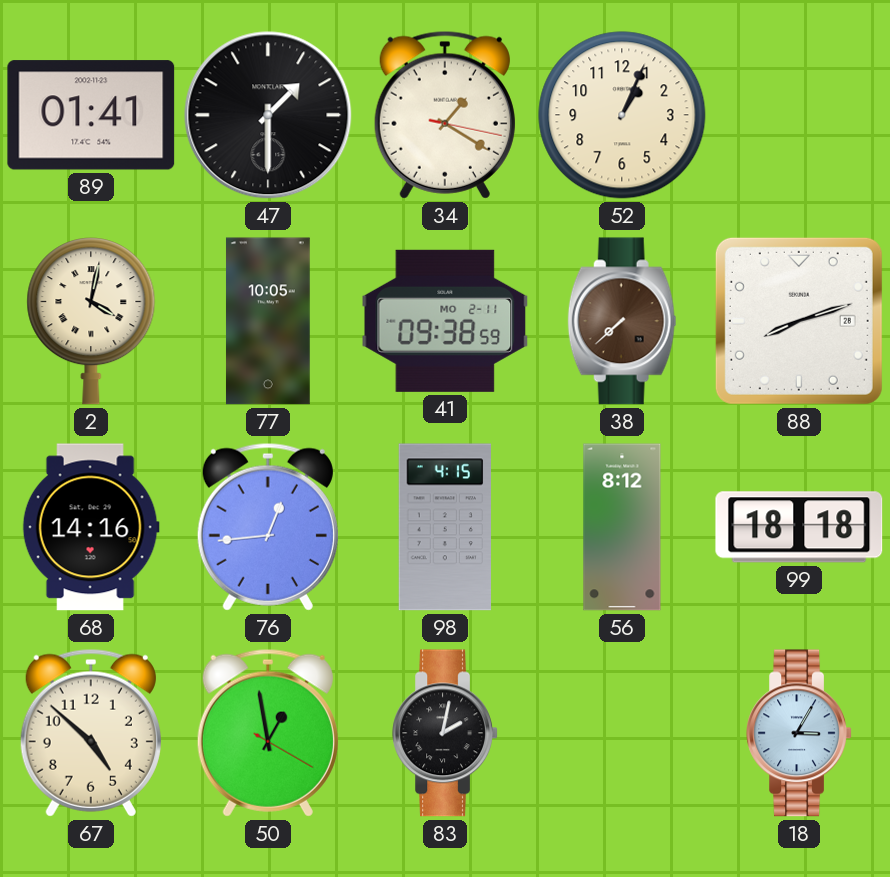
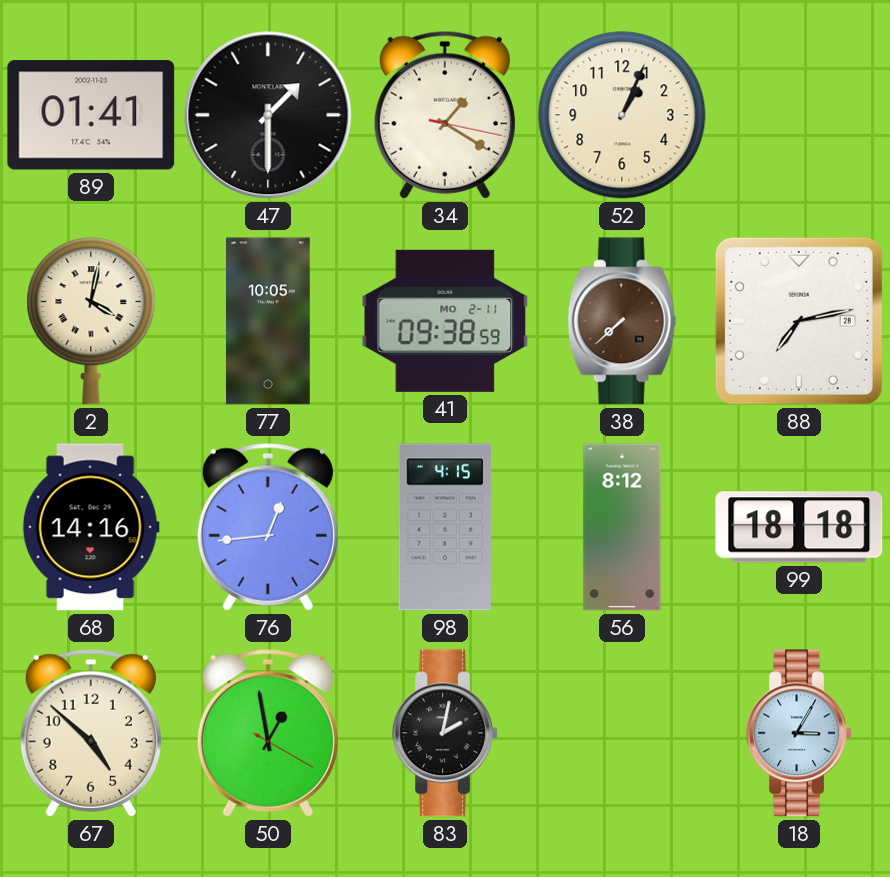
88: 8:12 -> 7:13 (799, 321)
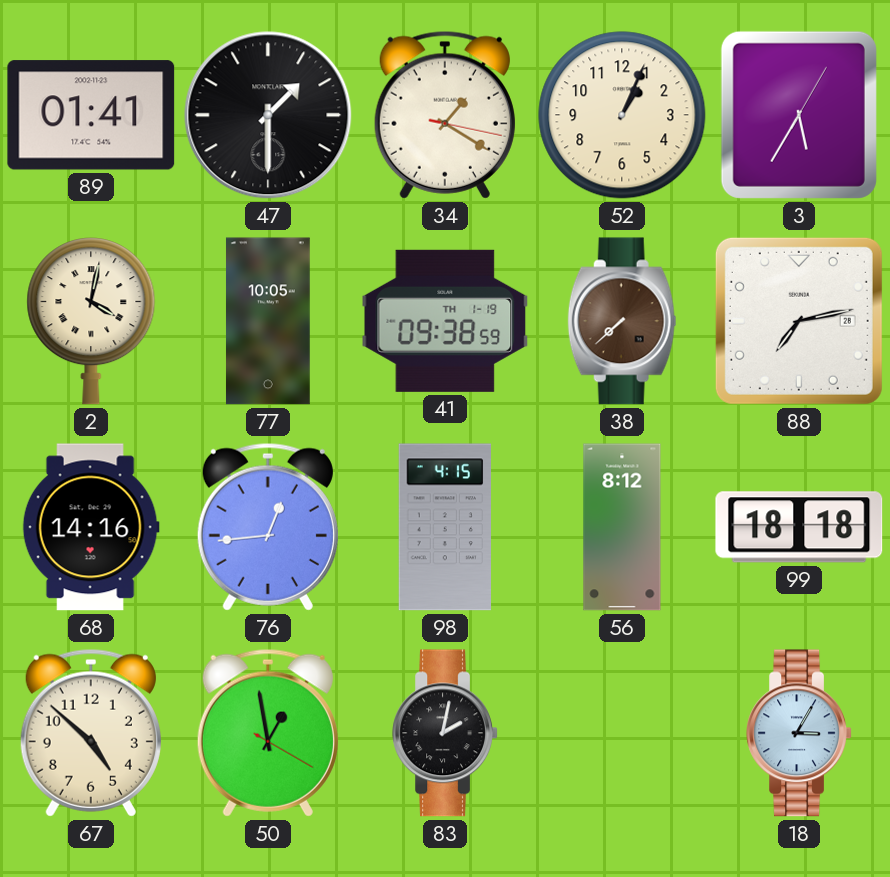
3: none -> 5:35 (799, 115)
41 date: MO 2-11 -> TH 1-19 (445, 321)
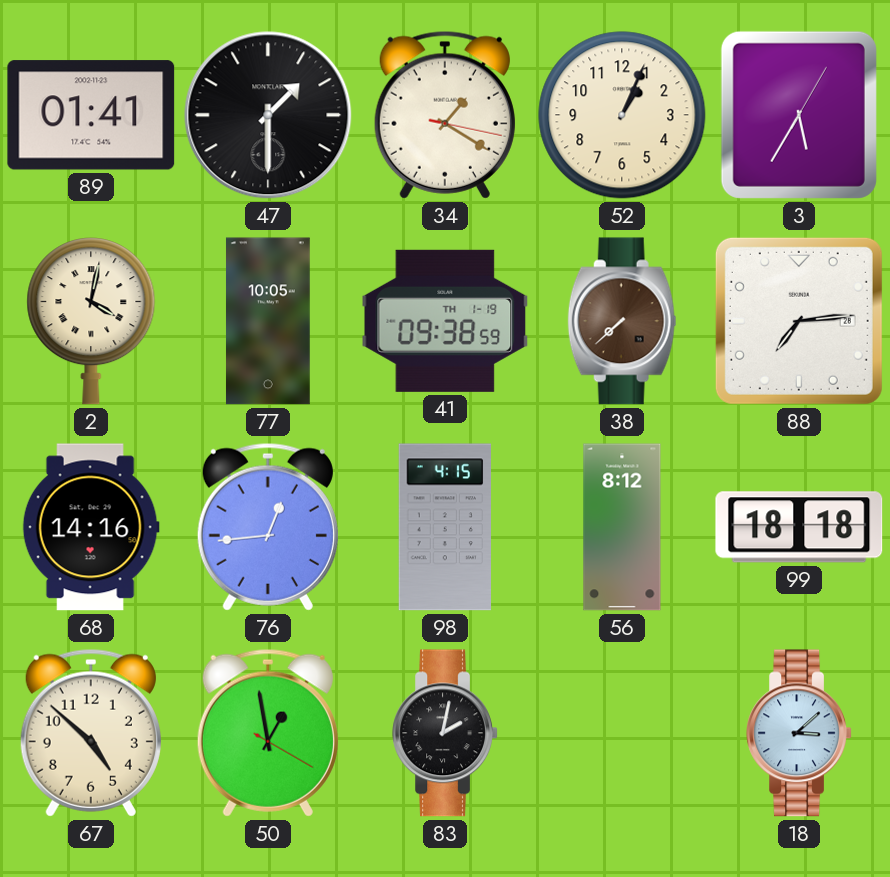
88: 7:13 -> 7:14 (799, 321)
18: 3:05 -> 3:08 (799, 733)
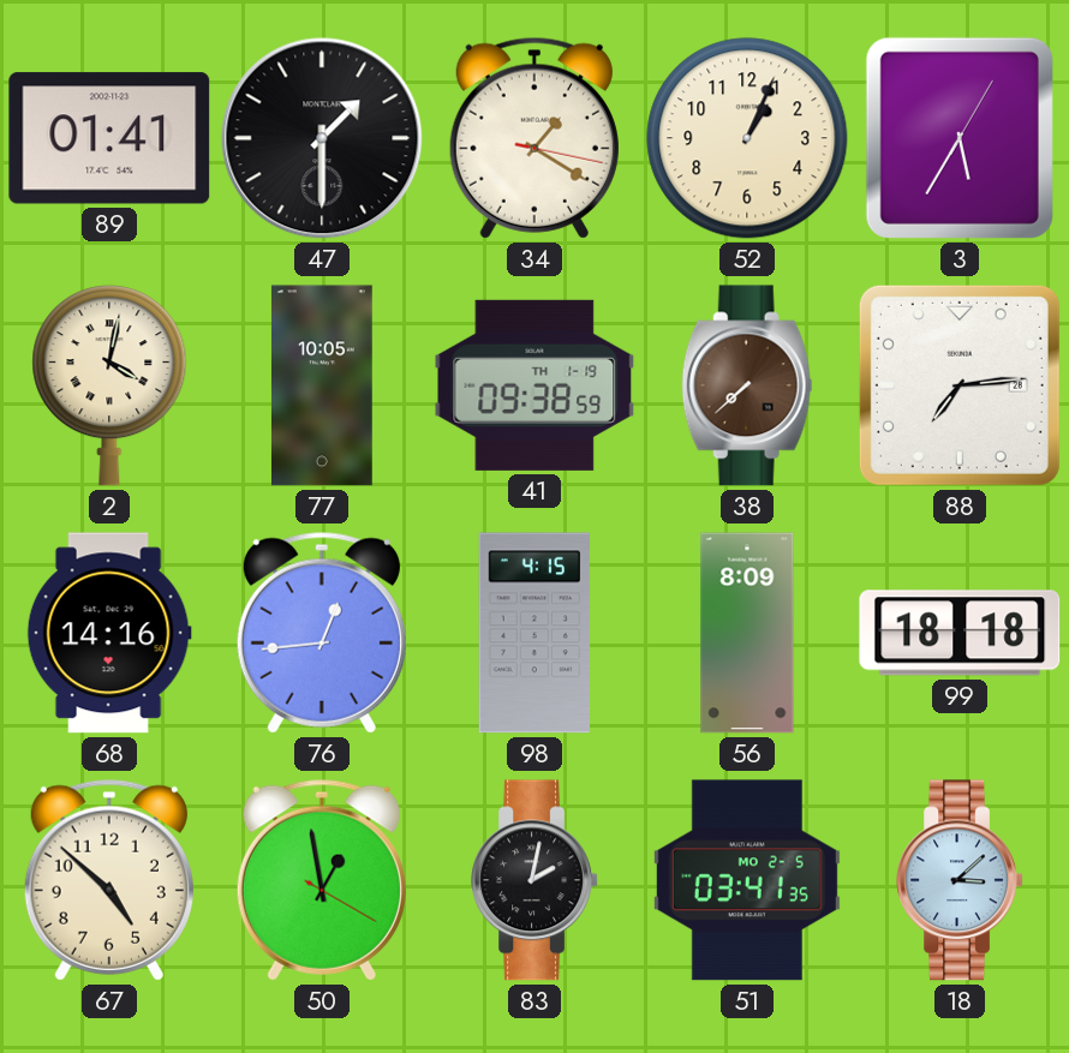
56: 8:12 -> 8:09 (747, 633)
51: none -> 03:41 (747, 880)
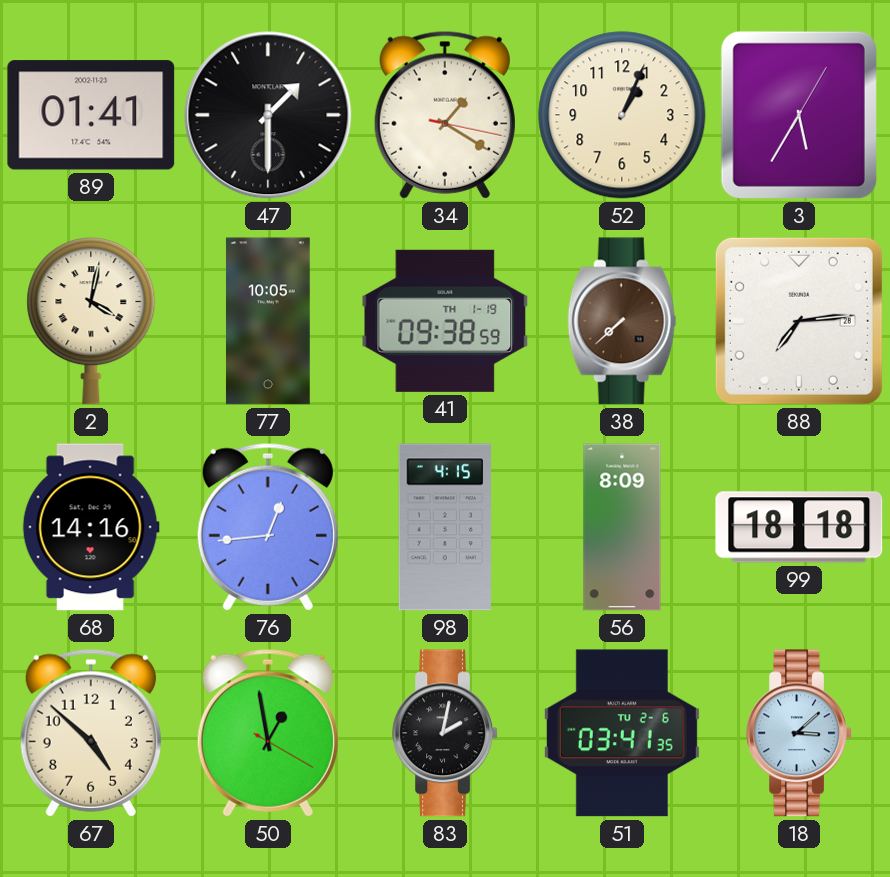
51 date: MO 2-5 -> TU 2-6 (622, 733)
